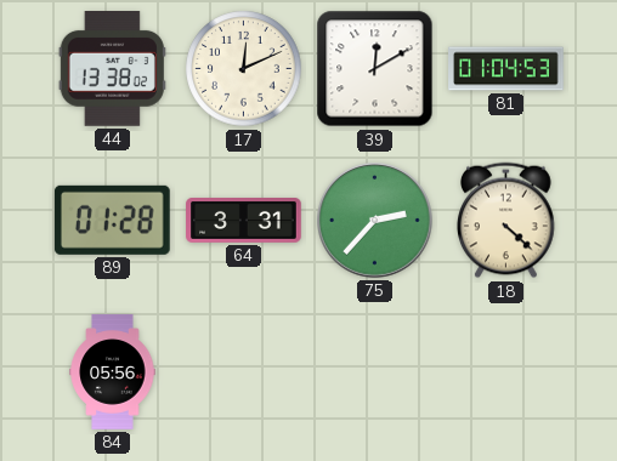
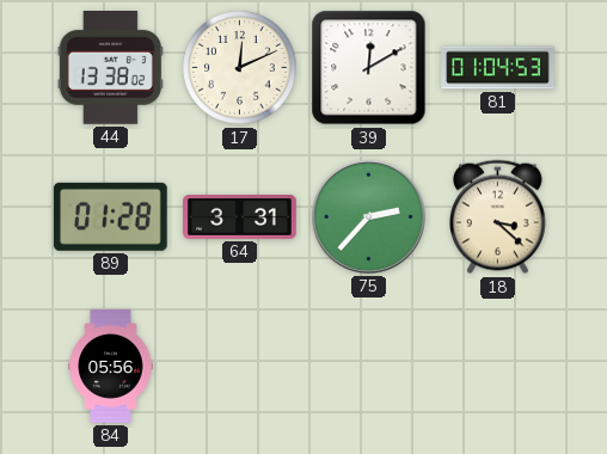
18: 4:22 -> 3:22 (498, 217)
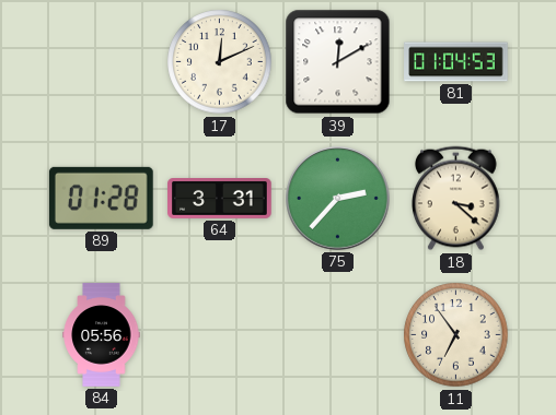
44: 13:38 -> none (110, 68)
11: none -> 6:54 (456, 335)
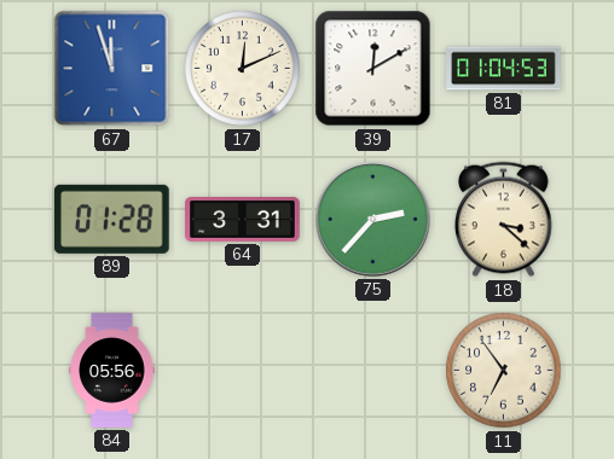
67: none -> 11:57 (112, 69)
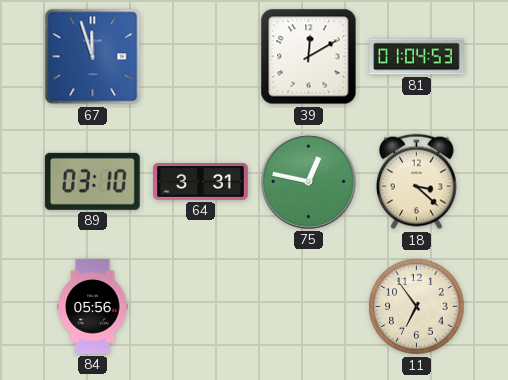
17: 12:11 -> none (243, 69)
89: 01:28 -> 03:10 (92, 181)
75: 2:37 -> 12:47 (309, 182)
